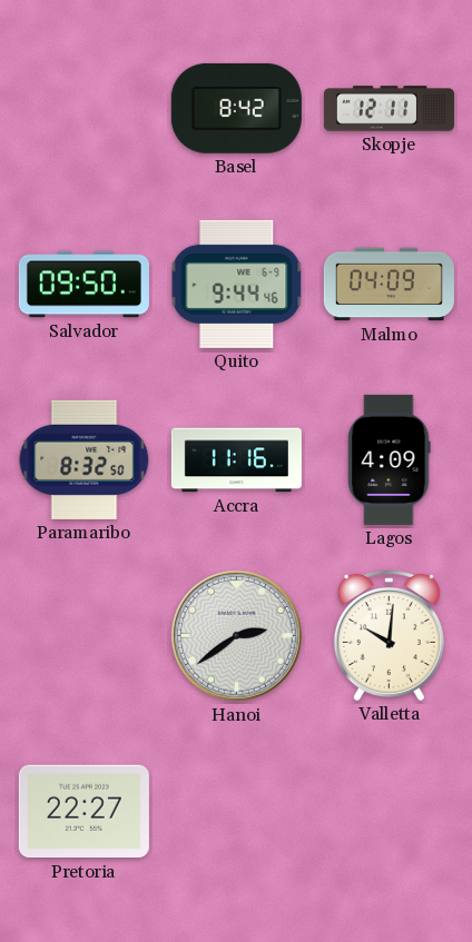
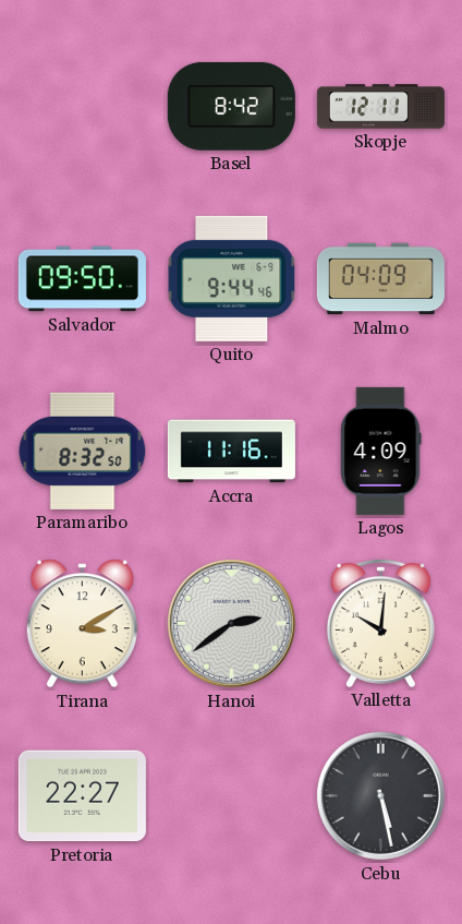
Tirana: none -> 3:10 (82, 624)
Cebu: none -> 5:28 (380, 795)
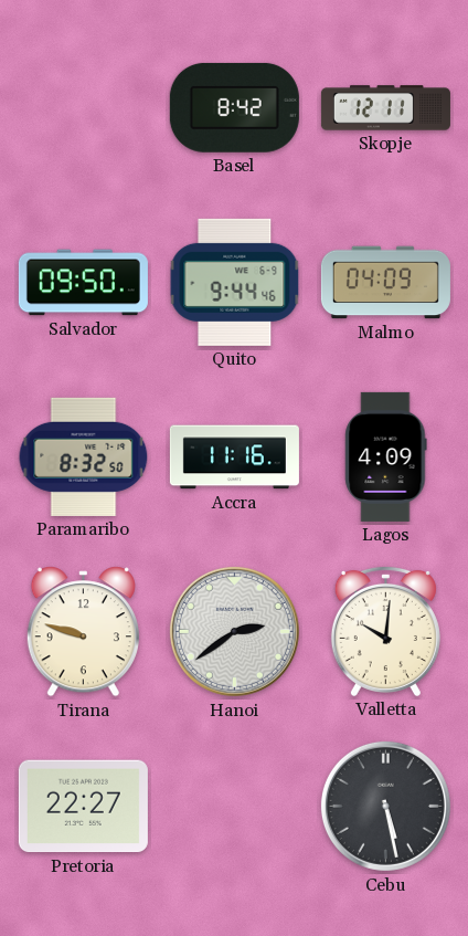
Tirana: 3:10 -> 9:48 (83, 632)
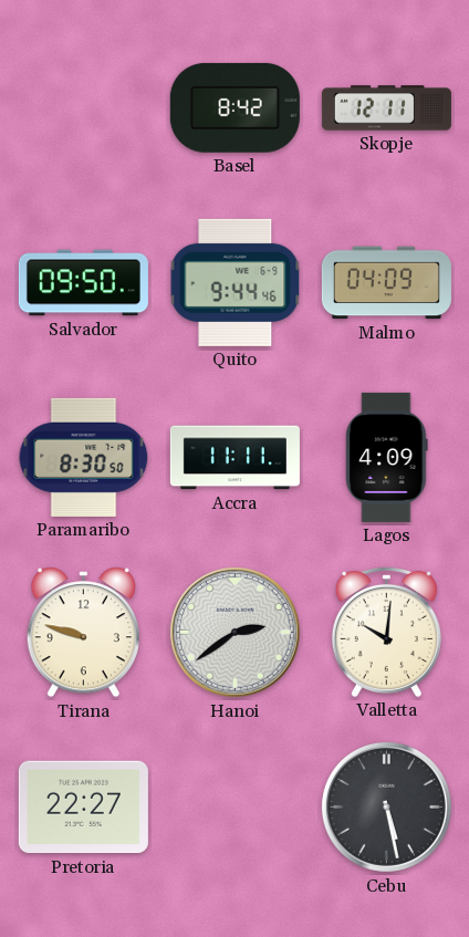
Paramaribo: 8:32 -> 8:30 (84, 457)
Accra: 11:16 -> 11:11 (234, 458)
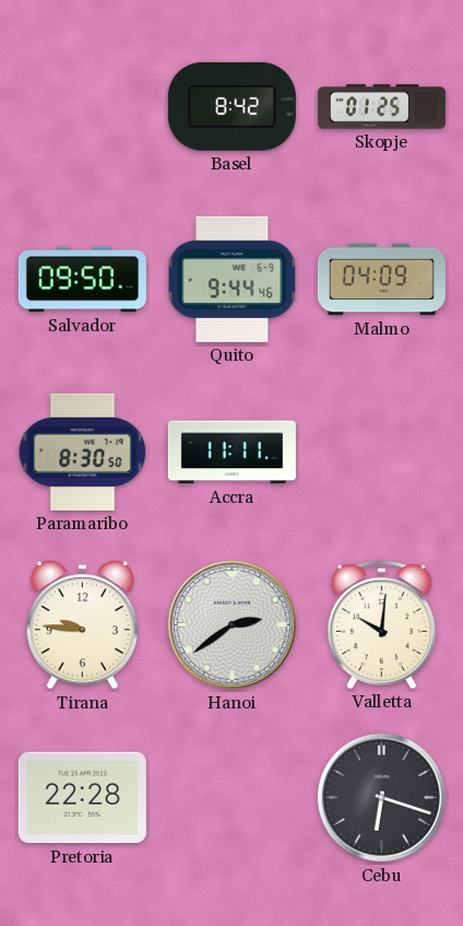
Skopje: 12:11 -> 01:25 (381, 107)
Lagos: 4:09 -> none (387, 457)
Tirana: 9:48 -> 9:46 (82, 625)
Pretoria: 22:27 -> 22:28 (82, 798)
Cebu: 5:28 -> 6:18 (381, 797)
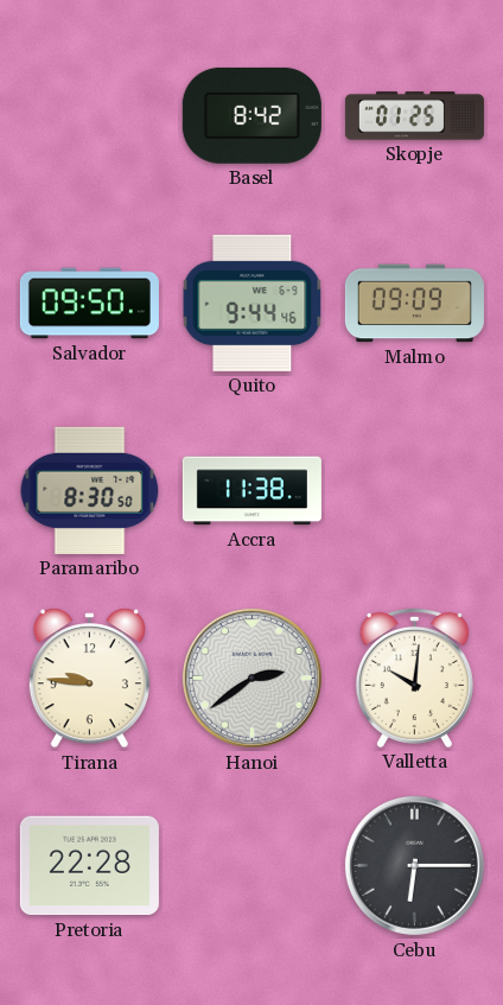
Malmo: 04:09 -> 09:09 (414, 304)
Accra: 11:11 -> 11:38 (251, 491)
Cebu: 6:18 -> 6:15 (414, 865)
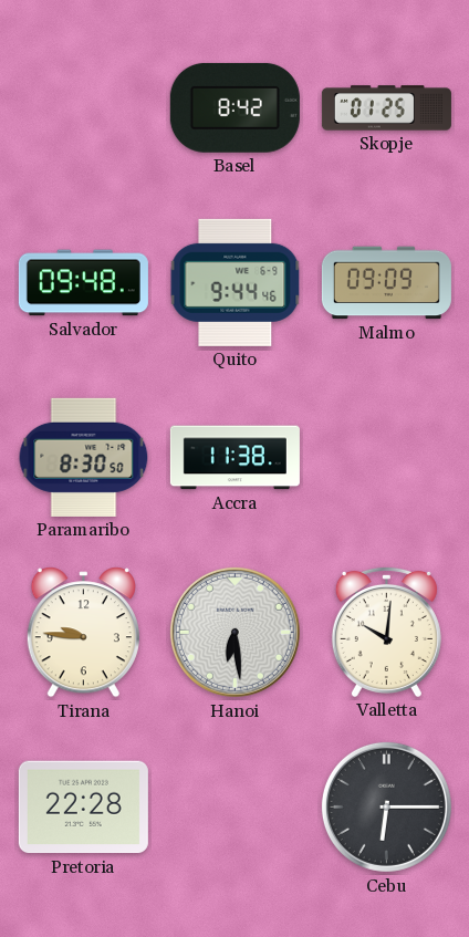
Salvador: 09:50 -> 09:48 (83, 283)
Hanoi: 2:39 -> 6:29 (234, 632)
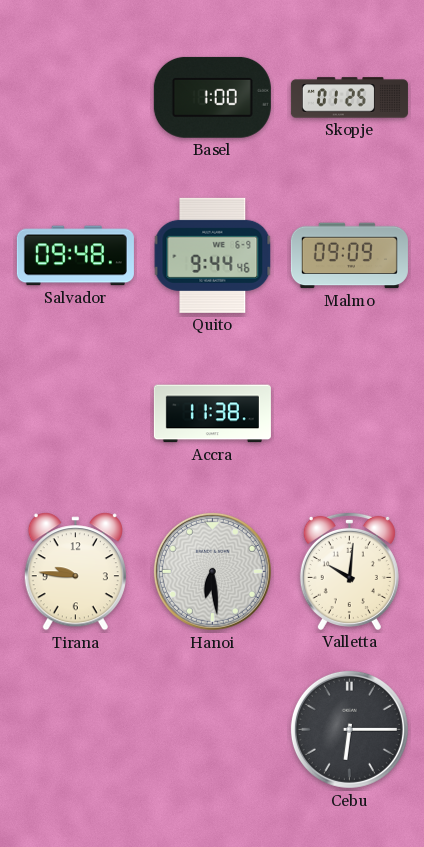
Basel: 8:42 -> 1:00 (212, 97)
Paramaribo: 8:30 -> none (84, 457)
Pretoria: 22:28 -> none (83, 808)
